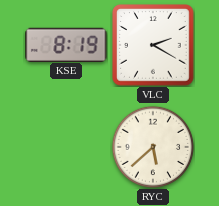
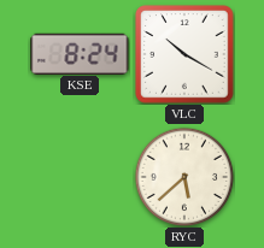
KSE: 8:19 -> 8:24 (80, 53)
VLC: 2:20 -> 10:20 (184, 54)
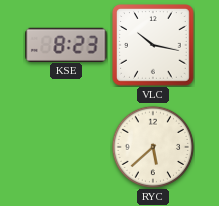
KSE: 8:24 -> 8:23 (66, 44)
VLC: 10:20 -> 10:17 (153, 45)
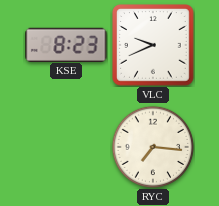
VLC: 10:17 -> 9:41 (153, 45)
RYC: 5:38 -> 7:16 (153, 147)
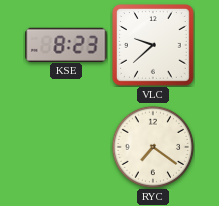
VLC: 9:41 -> 9:38 (153, 45)
RYC: 7:16 -> 7:21 (153, 147)
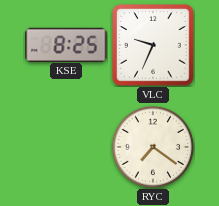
KSE: 8:23 -> 8:25 (66, 44)
VLC: 9:38 -> 9:34 (153, 45)
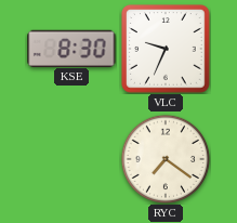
KSE: 8:25 -> 8:30 (71, 48)
